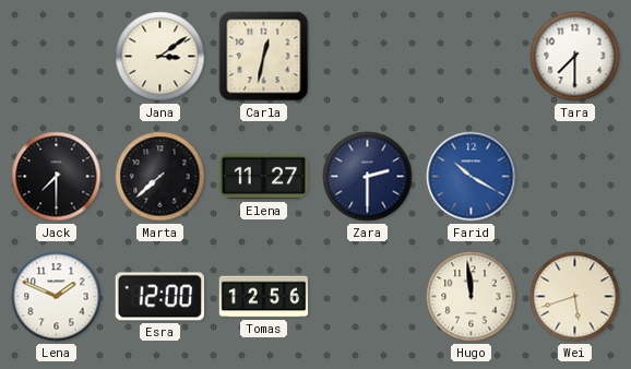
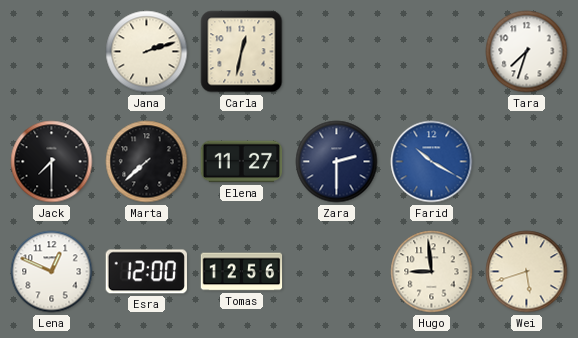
Jana: 3:09 -> 2:12 (147, 52)
Tara: 7:30 -> 7:33 (527, 52)
Lena: 1:49 -> 12:49 (52, 272)
Hugo: 11:59 -> 8:59 (432, 272)
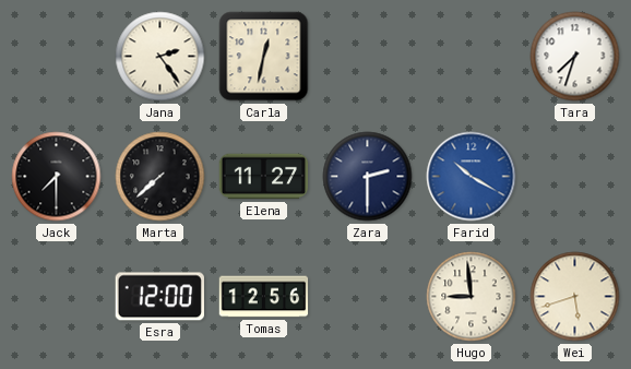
Jana: 2:12 -> 2:24 (160, 57)
Lena: 12:49 -> none (52, 272)
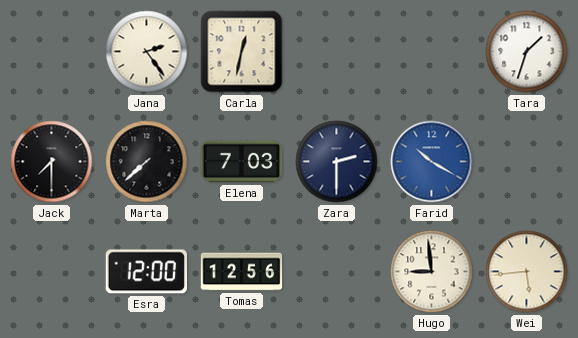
Tara: 7:33 -> 1:33 (527, 52)
Elena: 11:27 -> 7:03 (242, 162)
Wei: 5:42 -> 5:44 (527, 272)
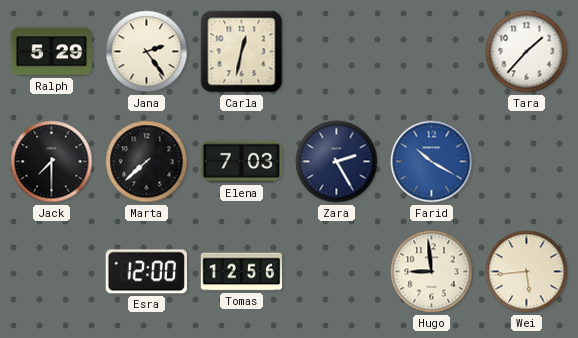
Ralph: none -> 5:29 (52, 52)
Tara: 1:33 -> 1:37 (527, 52)
Zara: 2:30 -> 2:25 (337, 162)
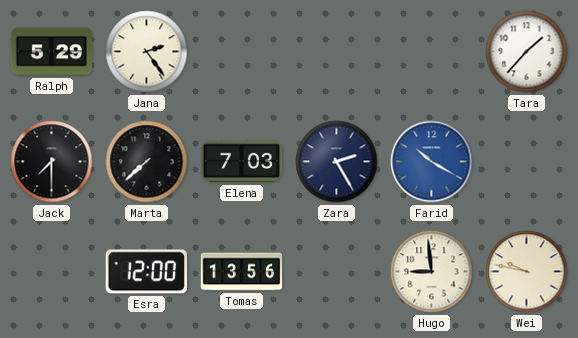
Carla: 12:32 -> none (242, 52)
Tomas: 12:56 -> 13:56 (242, 272)
Wei: 5:44 -> 9:47 (527, 272)
